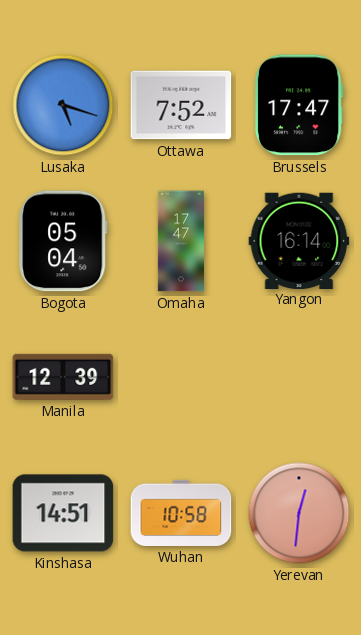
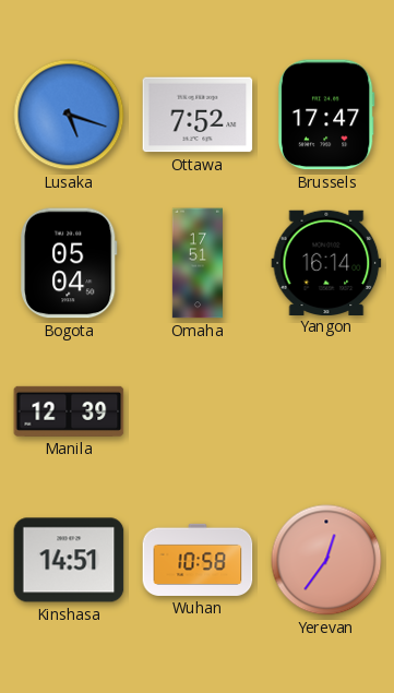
Omaha: 17:47 -> 17:51 (198, 263)
Yerevan: 12:31 -> 12:36 (326, 560)
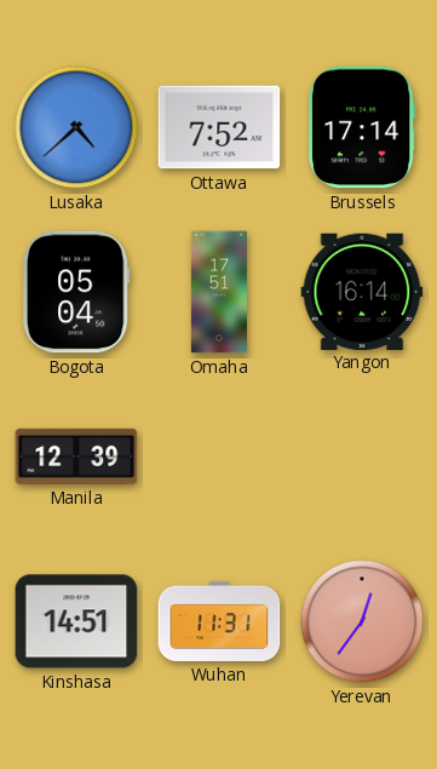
Lusaka: 5:18 -> 4:38 (76, 127)
Brussels: 17:47 -> 17:14 (362, 127)
Wuhan: 10:58 -> 11:31 (219, 621)
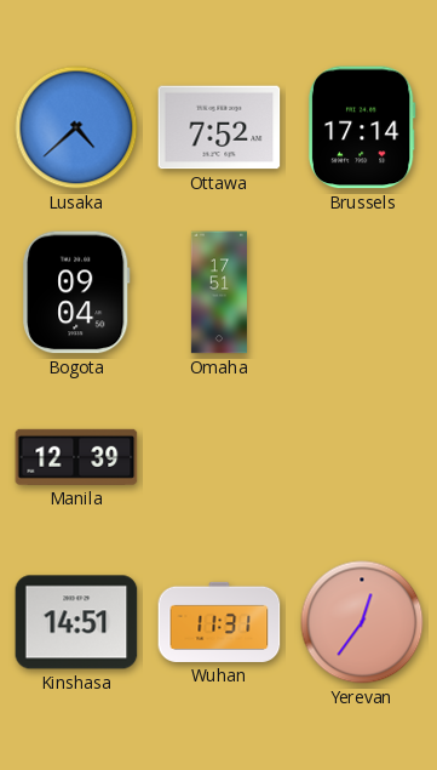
Bogota: 05:04 -> 09:04 (76, 292)
Yangon: 16:14 -> none (362, 291)
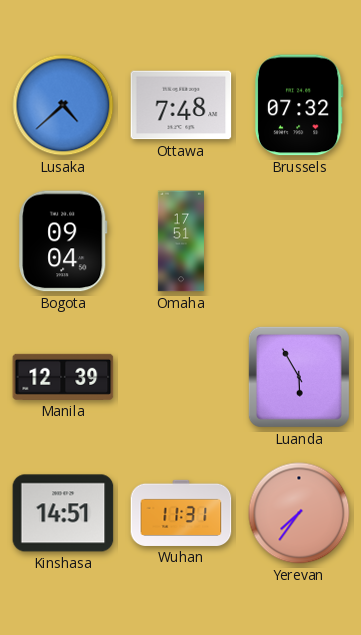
Ottawa: 7:52 -> 7:48 (181, 105)
Brussels: 17:14 -> 07:32 (299, 105)
Luanda: none -> 5:55 (299, 377)
Yerevan: 12:36 -> 7:36 (299, 513)
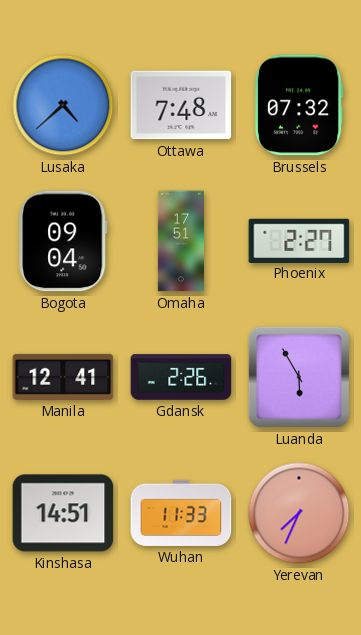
Phoenix: none -> 2:27 (299, 240)
Manila: 12:39 -> 12:41 (63, 377)
Gdansk: none -> 2:26 (181, 377)
Wuhan: 11:31 -> 11:33 (181, 513)
Yerevan: 7:36 -> 7:34 (299, 513)
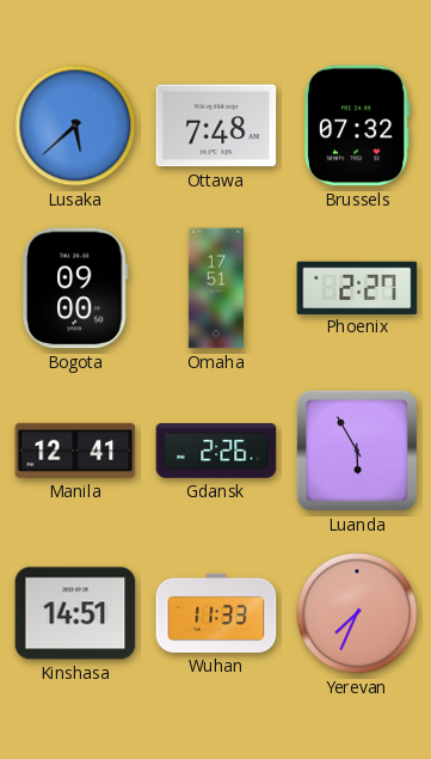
Lusaka: 4:38 -> 5:38 (75, 126)
Bogota: 09:04 -> 09:00 (75, 288)
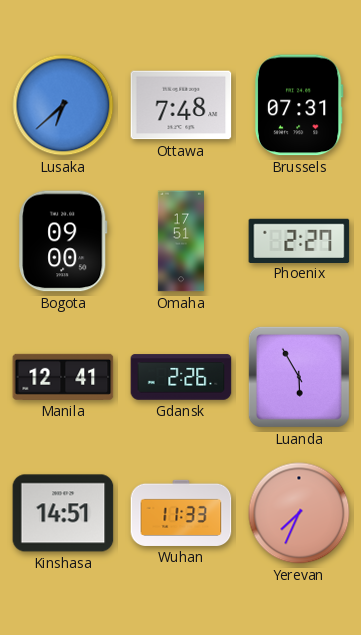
Lusaka: 5:38 -> 6:38 (63, 105)
Brussels: 07:32 -> 07:31 (299, 105)
